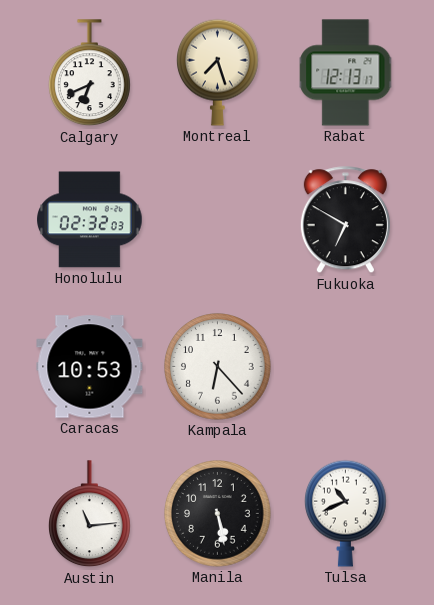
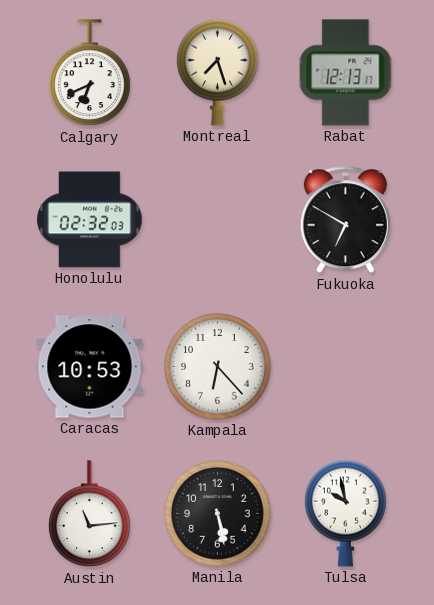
Tulsa: 10:41 -> 9:58 (346, 513)
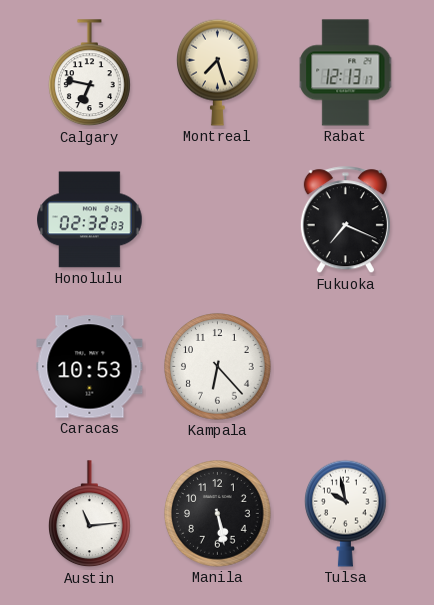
Calgary: 6:41 -> 6:47 (90, 73)
Fukuoka: 6:50 -> 7:19 (345, 220)
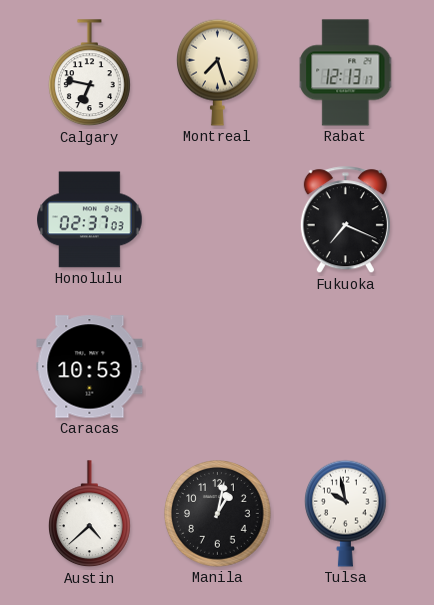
Honolulu: 02:32 -> 02:37 (90, 220)
Kampala: 6:23 -> none (218, 367)
Austin: 11:14 -> 4:38 (90, 514)
Manila: 5:28 -> 1:02 (218, 514)
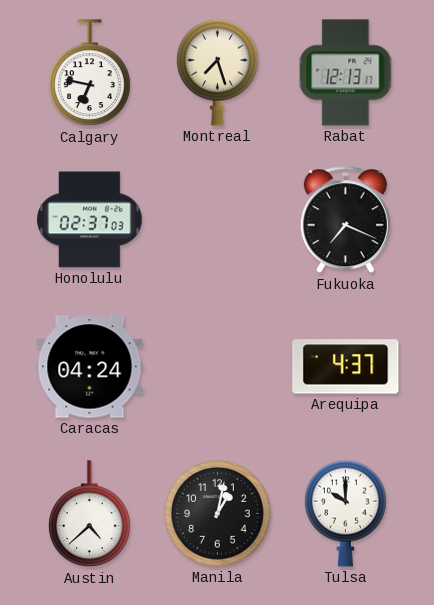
Caracas: 10:53 -> 04:24 (90, 367)
Arequipa: none -> 4:37 (346, 367)
Tulsa: 9:58 -> 10:00 (346, 513)
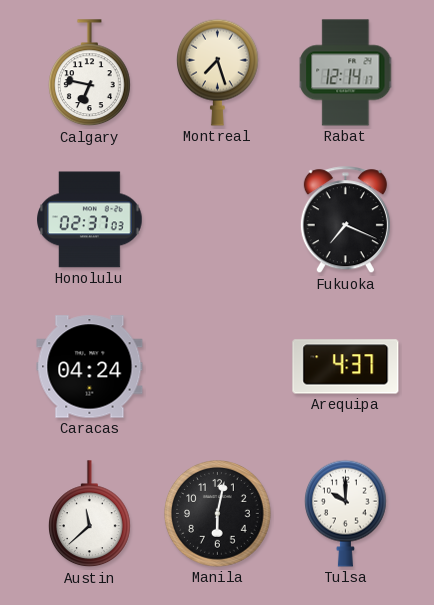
Rabat: 12:13 -> 12:14 (346, 73)
Austin: 4:38 -> 11:38 (90, 514)
Manila: 1:02 -> 6:02 (218, 514)
